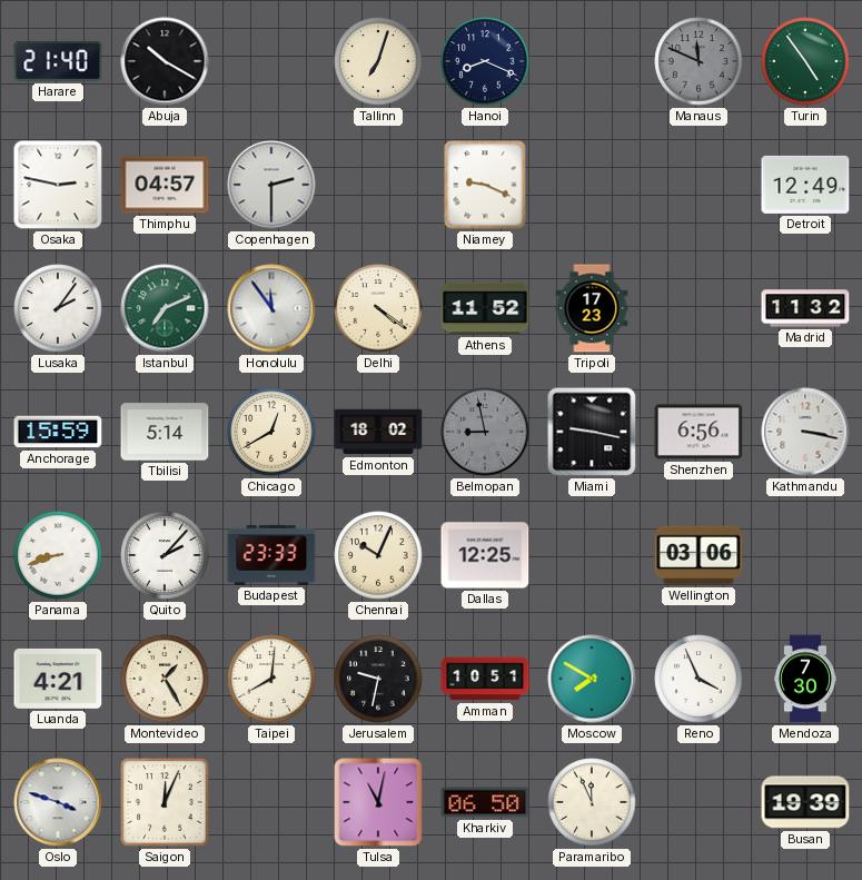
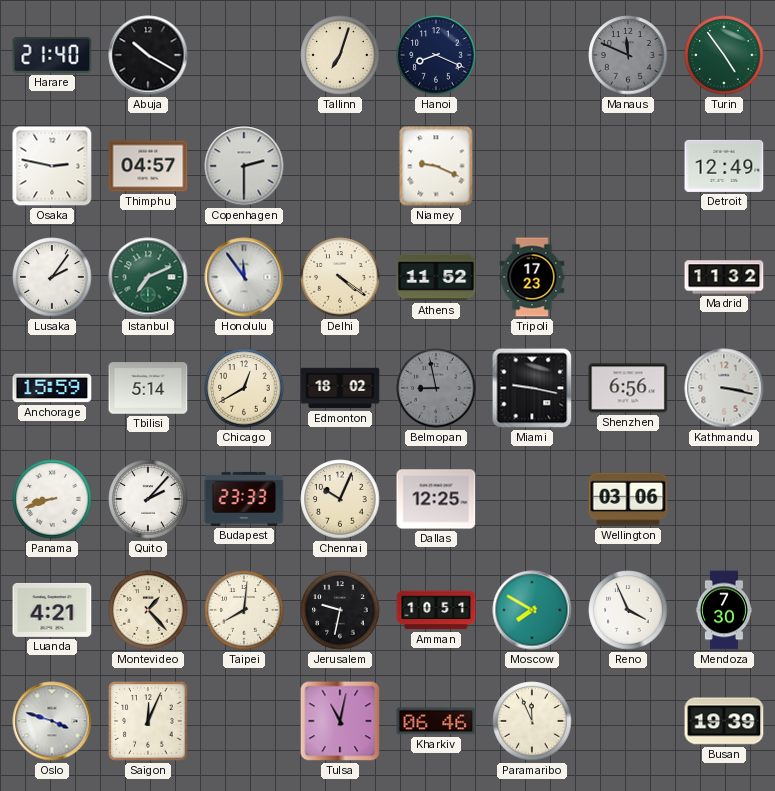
Montevideo: 1:25 -> 1:23 (148, 610)
Kharkiv: 06:50 -> 06:46 (436, 721)
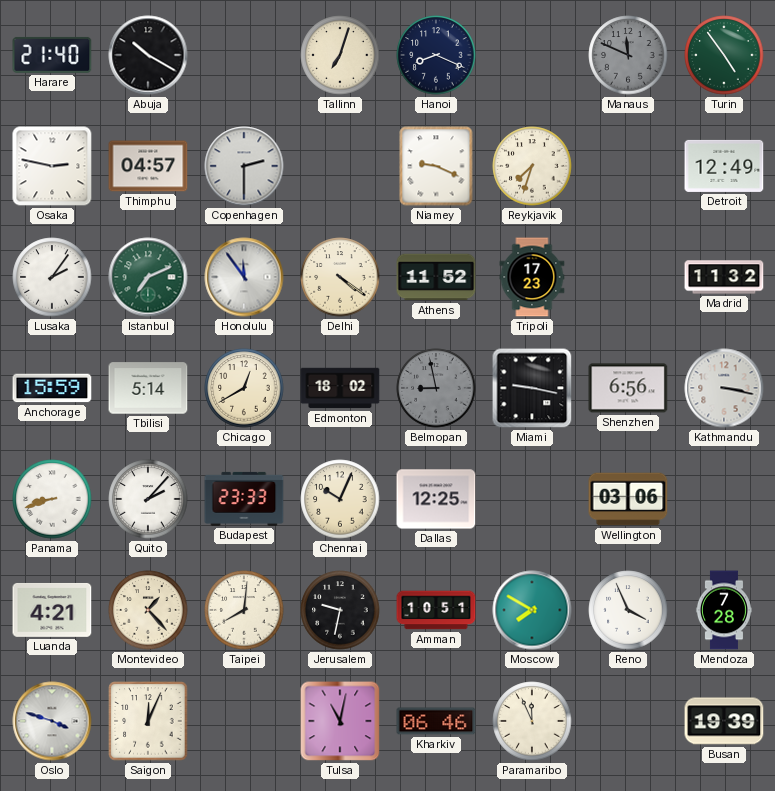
Reykjavik: none -> 7:33 (532, 166)
Mendoza: 7:30 -> 7:28 (724, 610)
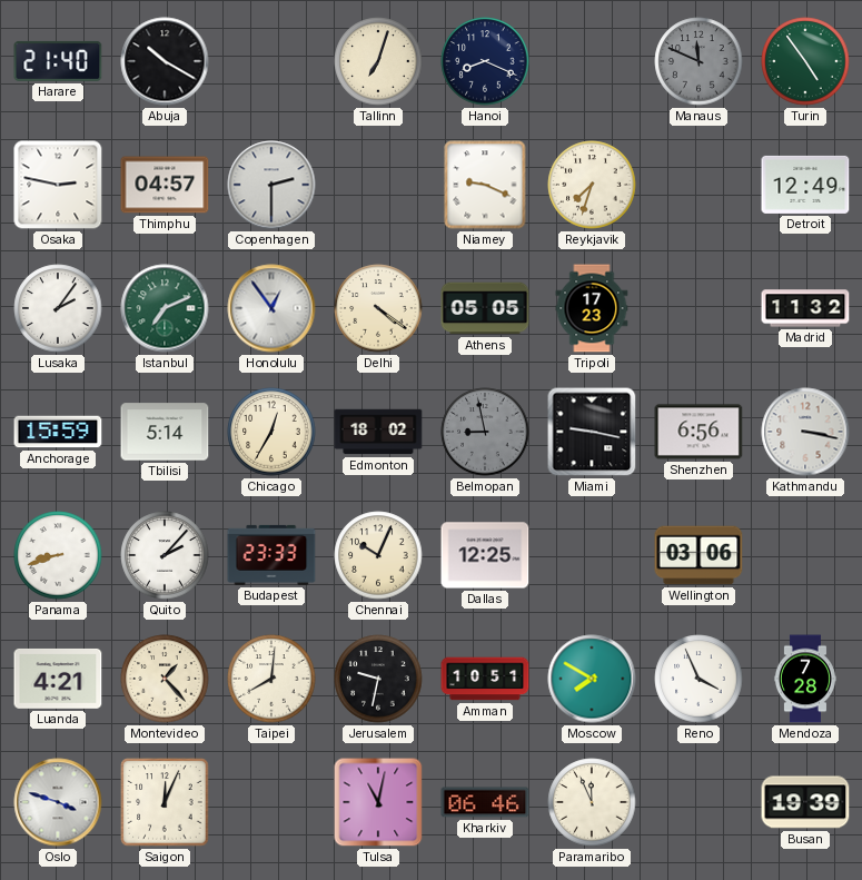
Honolulu: 11:54 -> 12:54 (271, 308)
Athens: 11:52 -> 05:05 (485, 308)
Chicago: 12:40 -> 12:35 (271, 432)
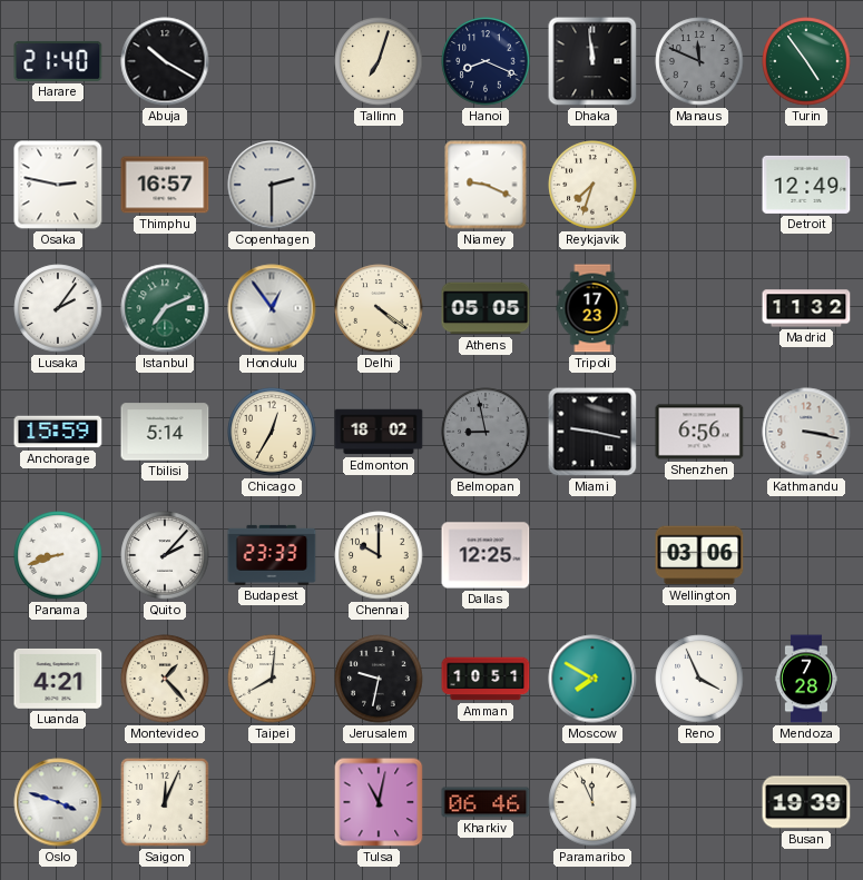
Dhaka: none -> 11:59 (592, 61)
Thimphu: 04:57 -> 16:57 (165, 185)
Chennai: 10:04 -> 10:00 (379, 555)
